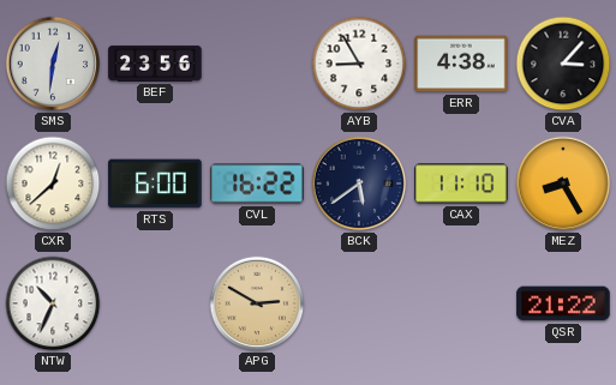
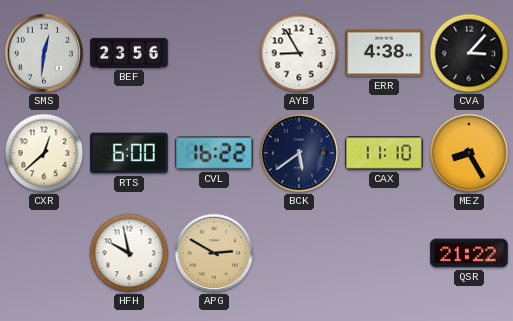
NTW: 10:34 -> none (53, 303)
HFH: none -> 9:58 (129, 253)
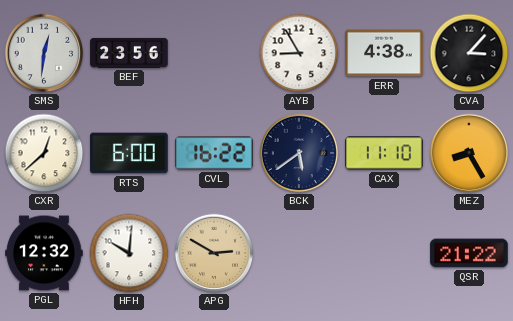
PGL: none -> 12:32 (44, 253)
HFH: 9:58 -> 10:01 (129, 253)
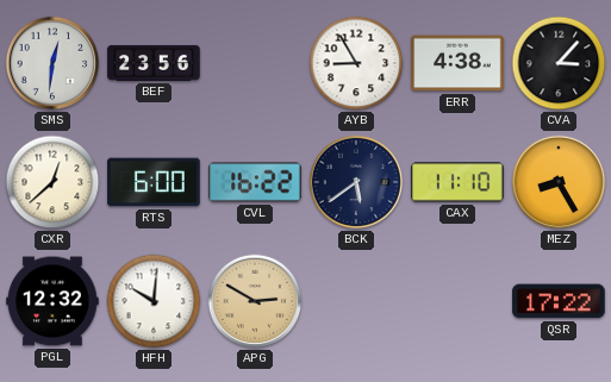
QSR: 21:22 -> 17:22 (559, 301)
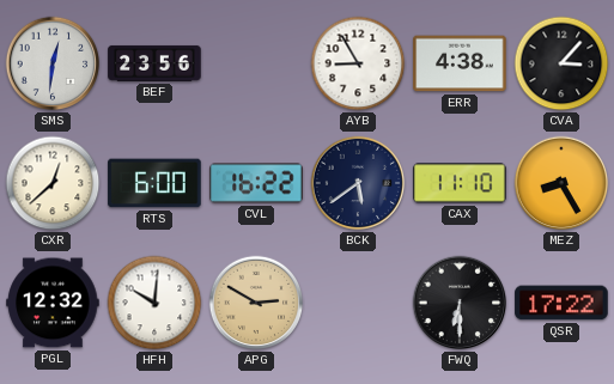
FWQ: none -> 6:30 (460, 303)
